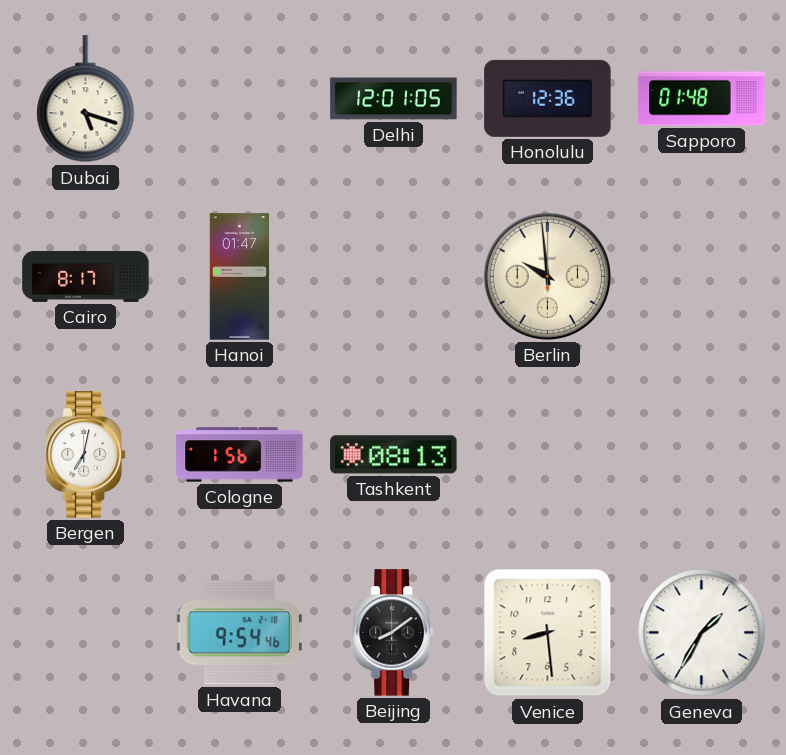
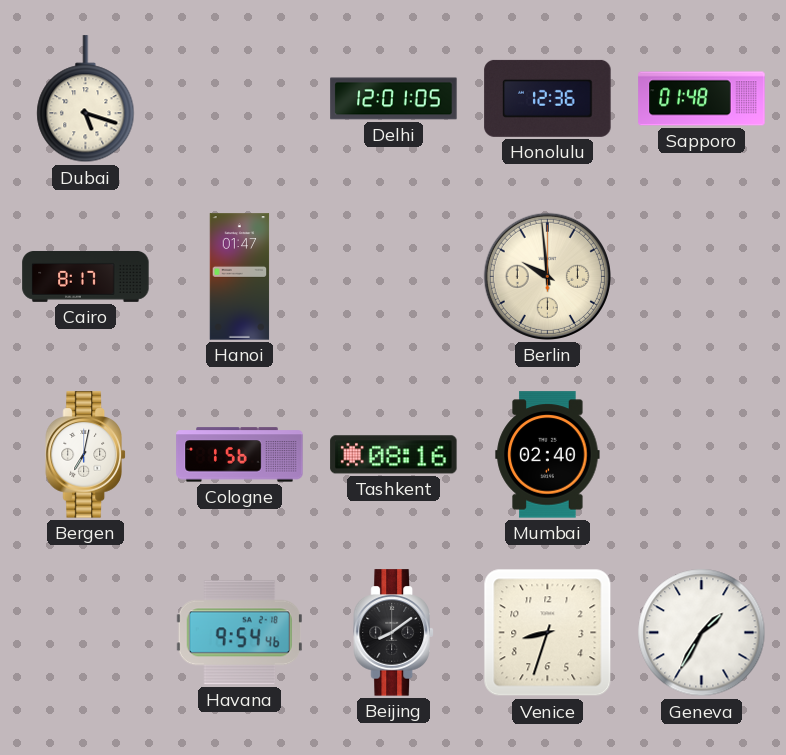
Tashkent: 08:13 -> 08:16 (394, 455)
Mumbai: none -> 02:40 (548, 455)
Venice: 8:29 -> 8:33 (548, 633)
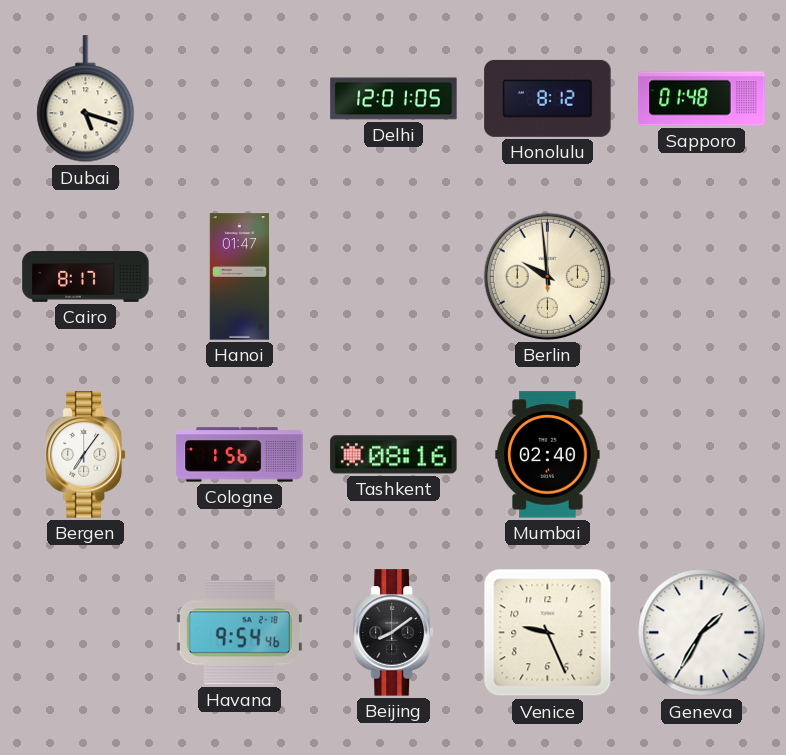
Honolulu: 12:36 -> 8:12 (548, 98)
Bergen: 7:02 -> 7:06 (86, 455)
Venice: 8:33 -> 9:26 (548, 633)
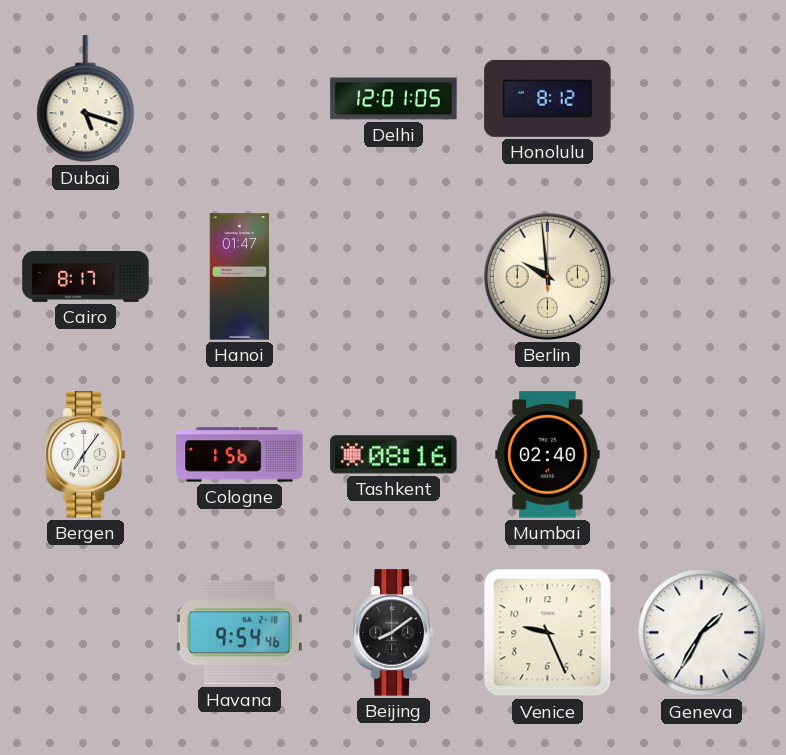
Sapporo: 01:48 -> none (702, 99)
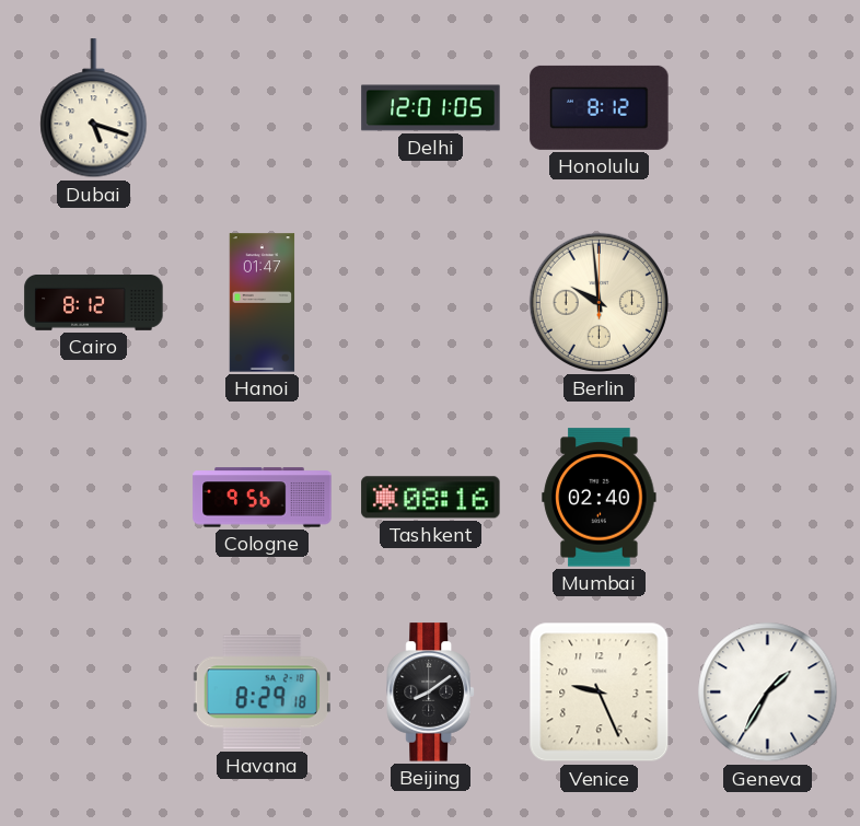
Cairo: 8:17 -> 8:12 (94, 302)
Bergen: 7:06 -> none (86, 455)
Cologne: 1:56 -> 9:56 (263, 498)
Havana: 9:54 -> 8:29 (262, 693)
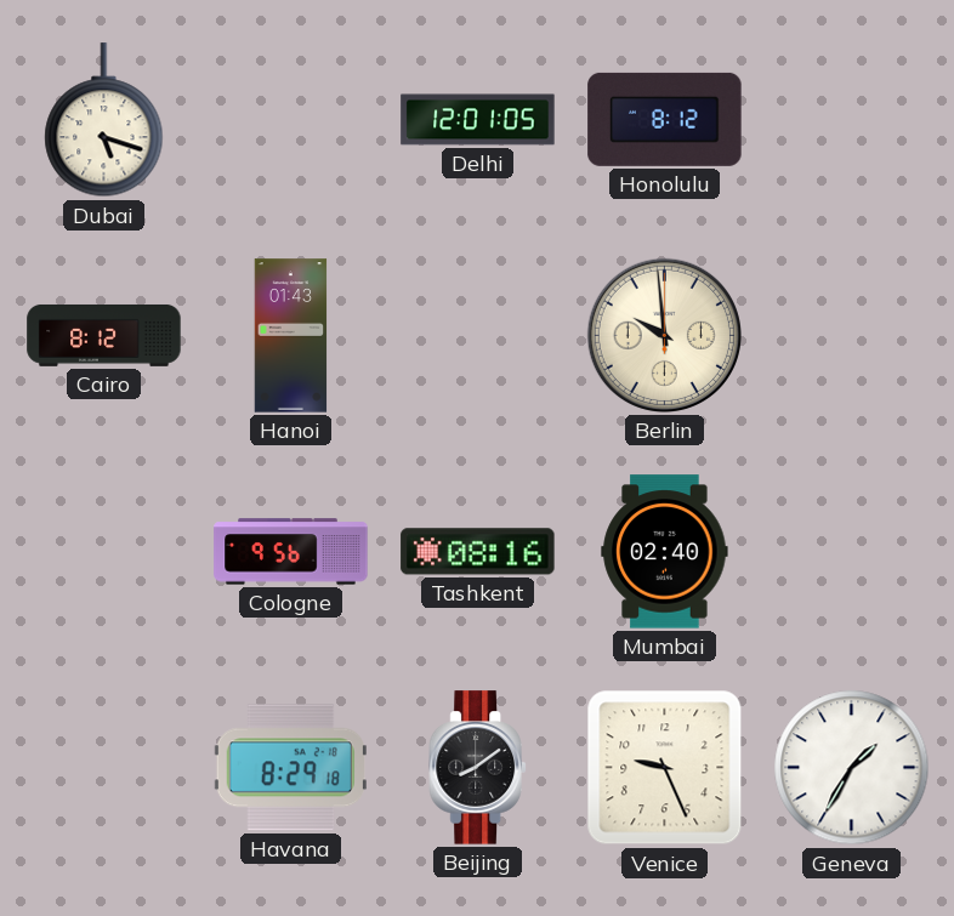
Hanoi: 01:47 -> 01:43 (291, 336)
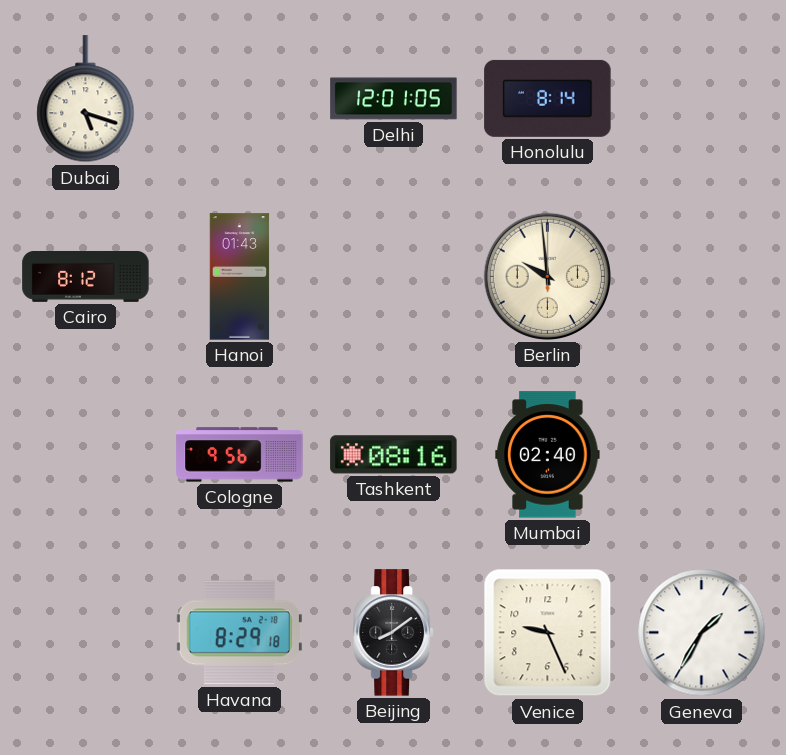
Honolulu: 8:12 -> 8:14 (548, 98)
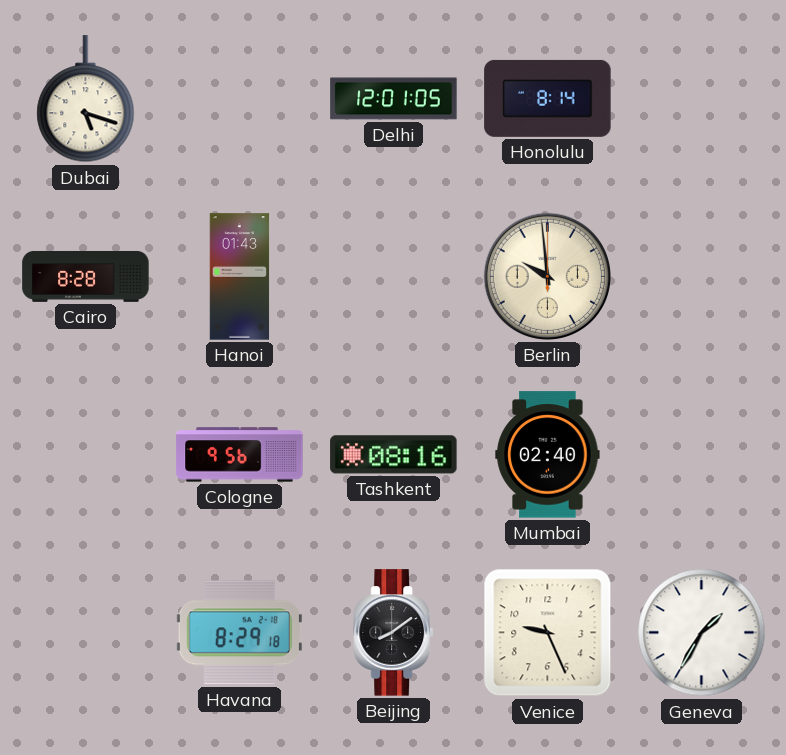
Cairo: 8:12 -> 8:28 (86, 276)
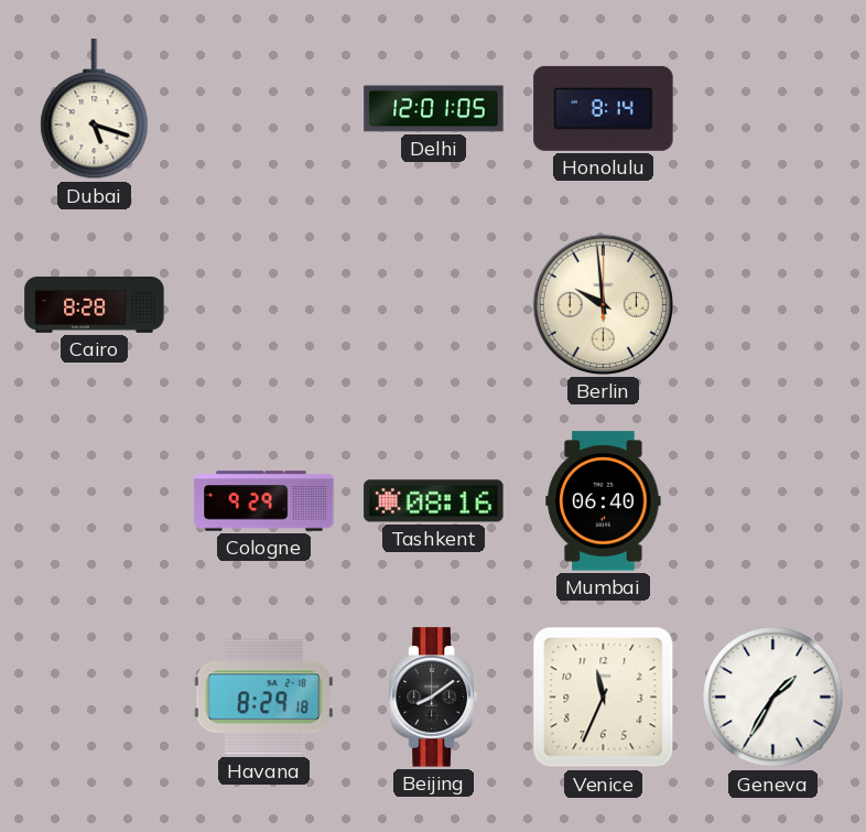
Hanoi: 01:43 -> none (240, 277)
Cologne: 9:56 -> 9:29 (264, 501)
Mumbai: 02:40 -> 06:40 (604, 501)
Venice: 9:26 -> 11:34 (604, 698)
